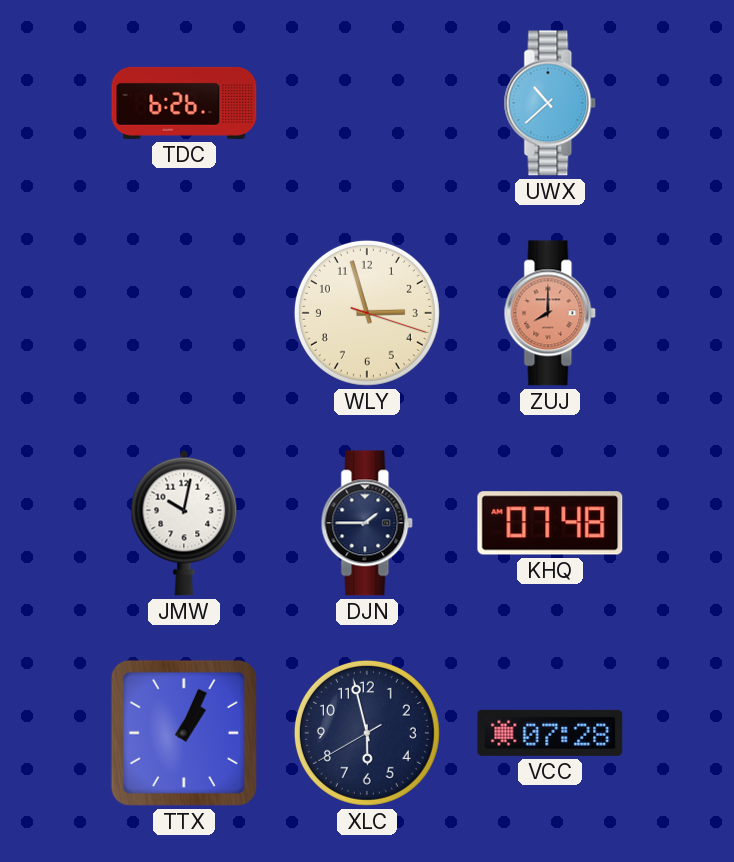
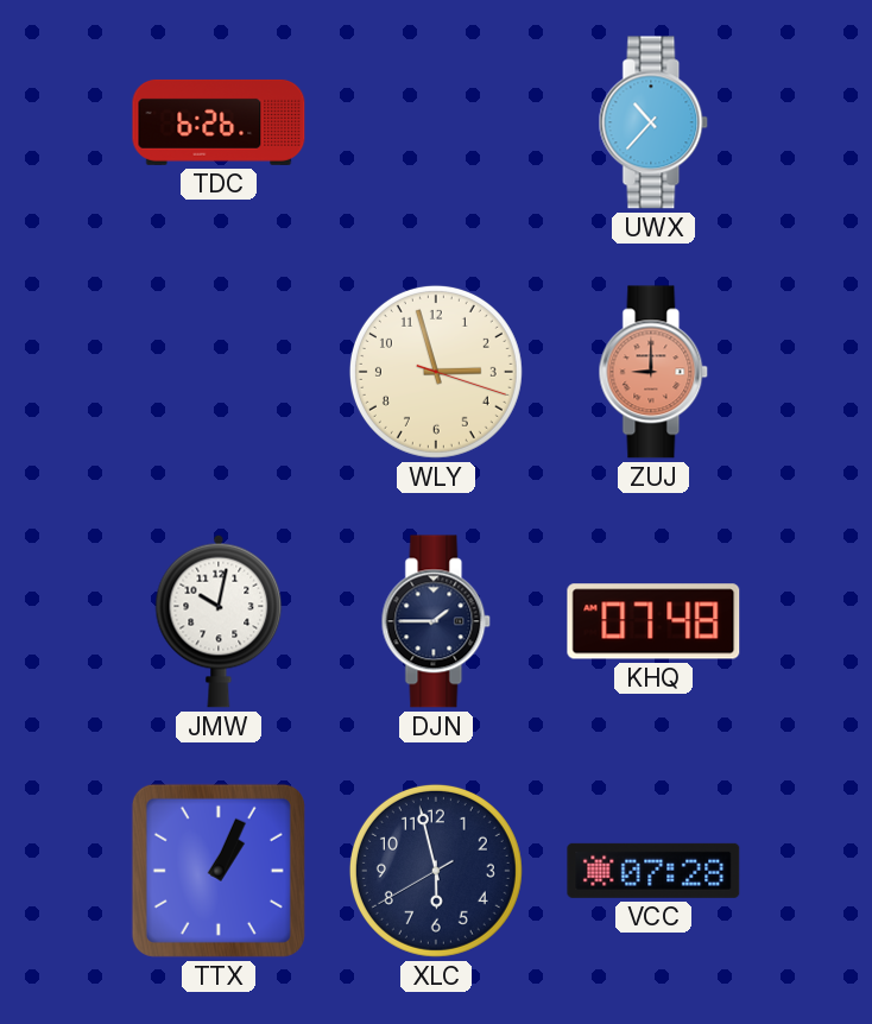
UWX: 10:38 -> 10:37 (653, 122)
ZUJ: 8:00 -> 9:00 (653, 372)
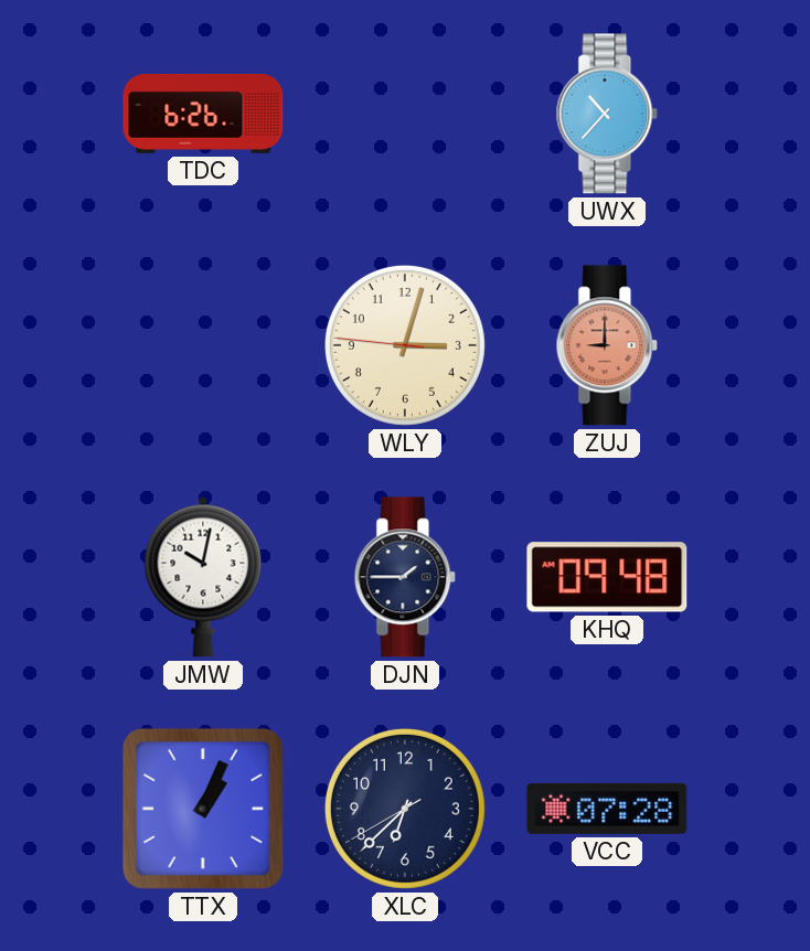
WLY: 2:57 -> 3:02 (405, 345)
KHQ: 07:48 -> 09:48 (607, 577)
XLC: 5:57 -> 6:37 (405, 809)
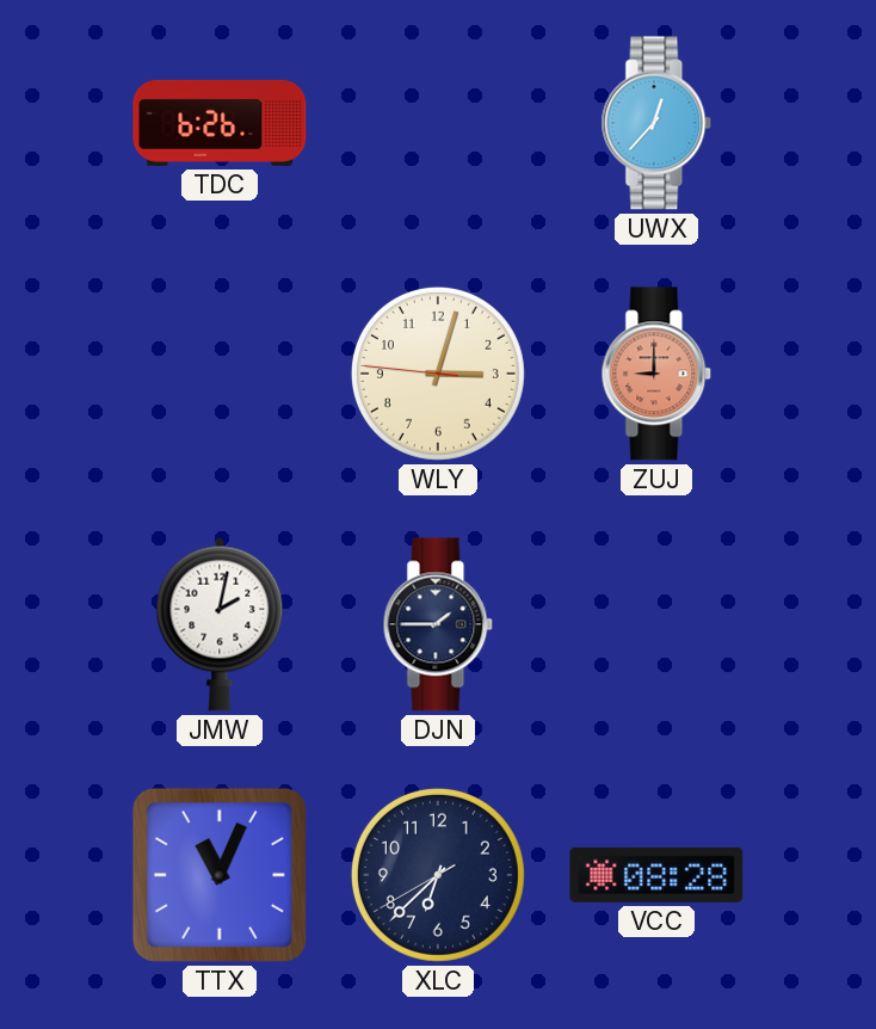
UWX: 10:37 -> 12:37 (656, 123)
JMW: 10:02 -> 2:02 (220, 624)
KHQ: 09:48 -> none (607, 577)
TTX: 1:04 -> 11:04 (220, 875)
VCC: 07:28 -> 08:28 (656, 875)
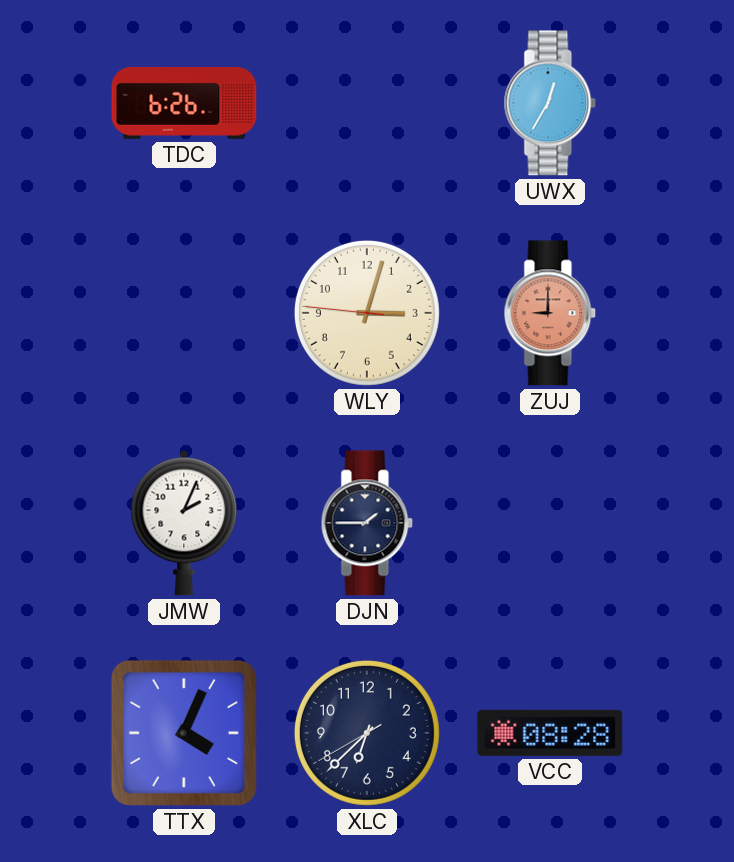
UWX: 12:37 -> 12:35 (550, 103)
JMW: 2:02 -> 2:04 (184, 523)
TTX: 11:04 -> 4:04 (184, 733)
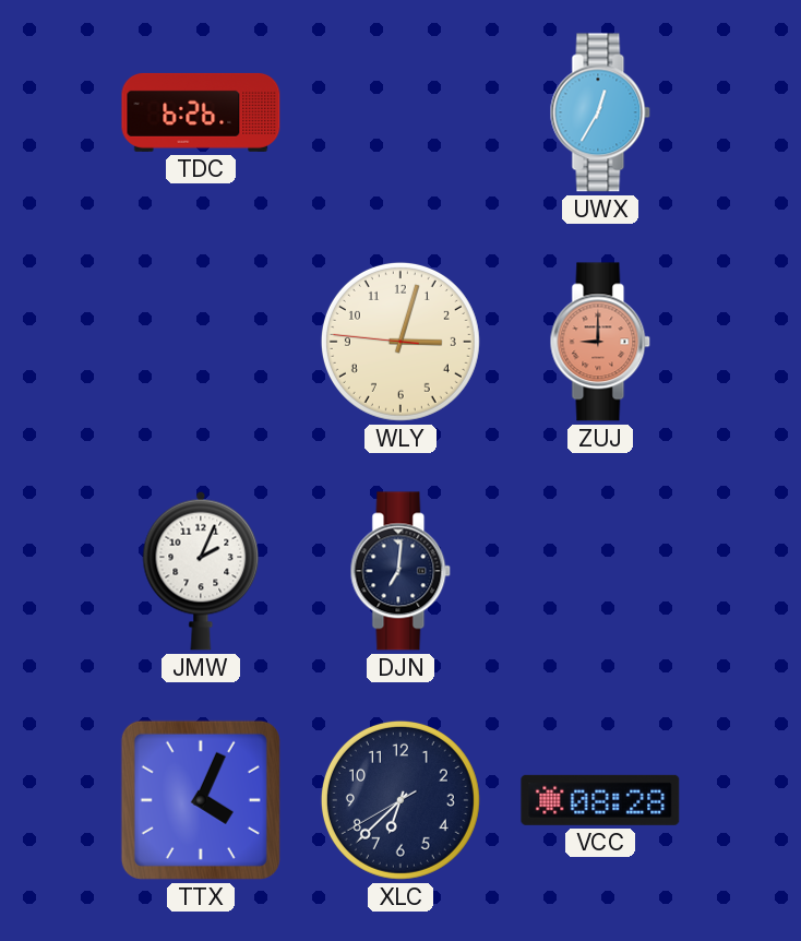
DJN: 1:45 -> 7:01 (400, 571)
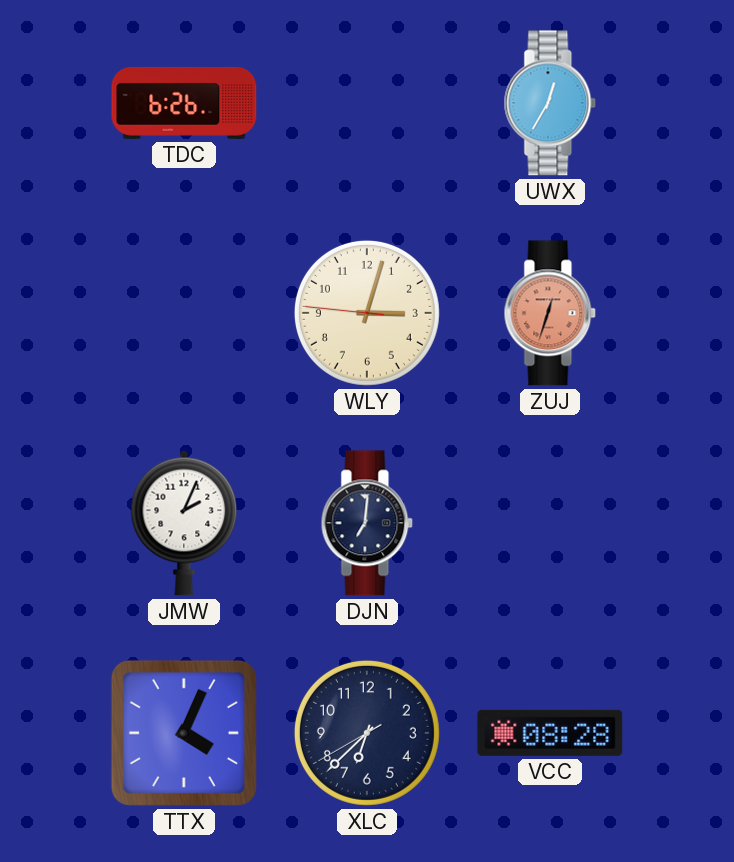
ZUJ: 9:00 -> 12:33 (550, 313)
